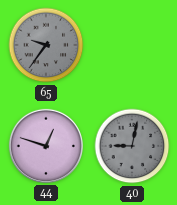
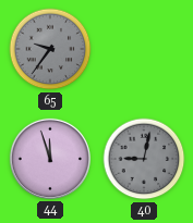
44: 12:48 -> 11:57 (50, 159)
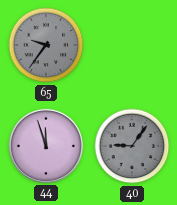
40: 9:02 -> 9:06 (132, 146)
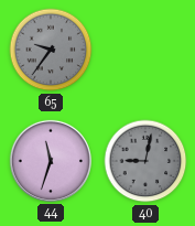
44: 11:57 -> 11:33 (51, 161)
40: 9:06 -> 9:02 (145, 161)
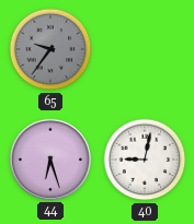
44: 11:33 -> 6:27 (50, 160)
40 dial: grey -> white (145, 160)
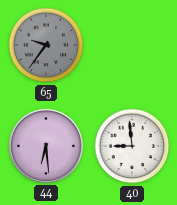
44: 6:27 -> 6:29 (46, 146)
40: 9:02 -> 8:59 (132, 146)
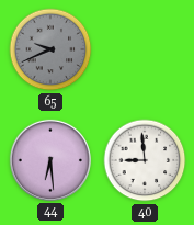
65: 9:36 -> 9:41 (50, 49)
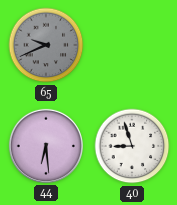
40: 8:59 -> 8:57 (132, 146)
